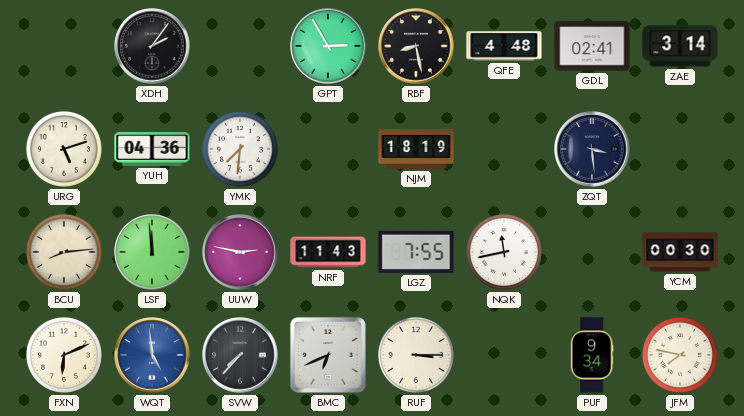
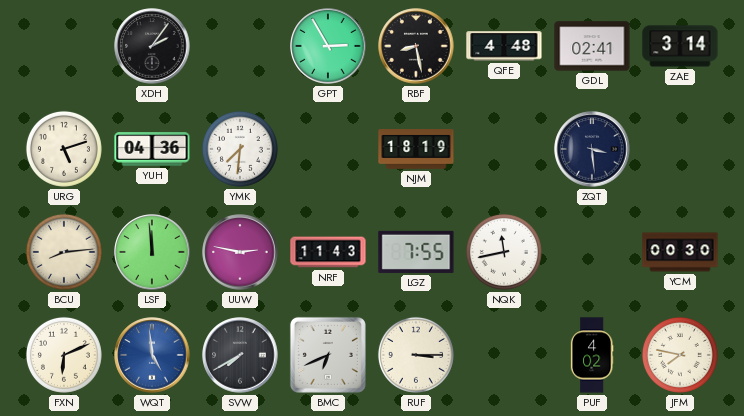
SVW: 7:37 -> 7:40 (240, 355)
PUF: 9:34 -> 4:02 (592, 355)
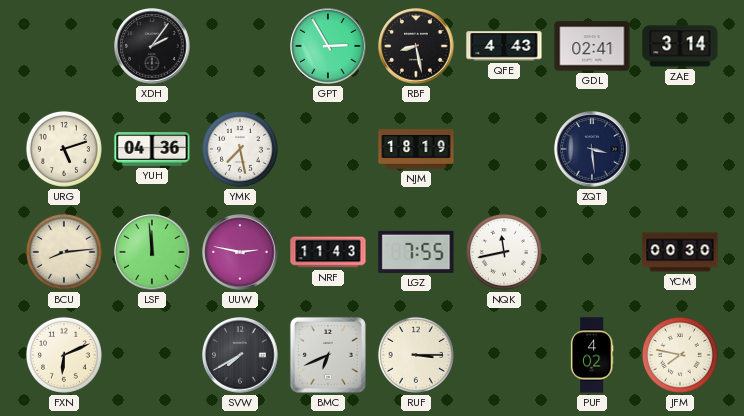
QFE: 4:48 -> 4:43 (504, 46)
YMK: 7:31 -> 7:28 (240, 149)
WQT: 4:59 -> none (152, 355)
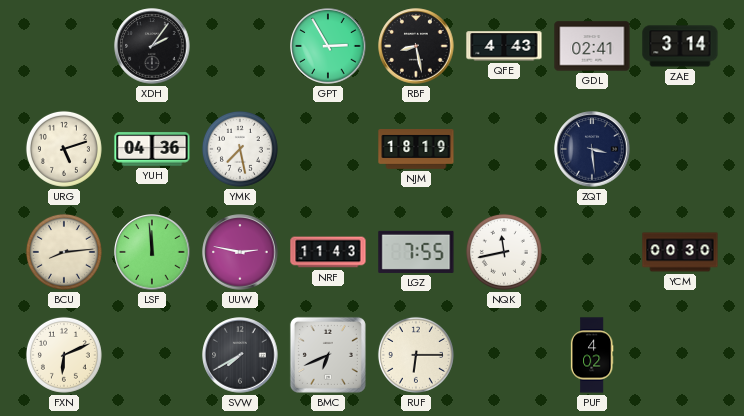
RUF: 3:15 -> 6:15 (416, 355)
JFM: 7:47 -> none (680, 355)
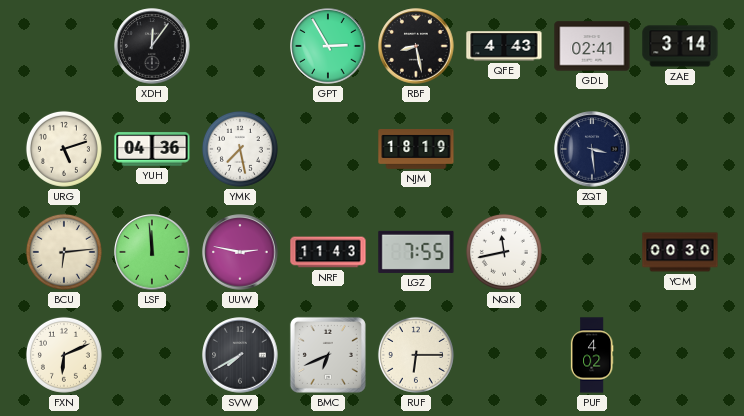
XDH: 2:06 -> 12:06 (152, 46)
BCU: 8:14 -> 6:14 (64, 252)
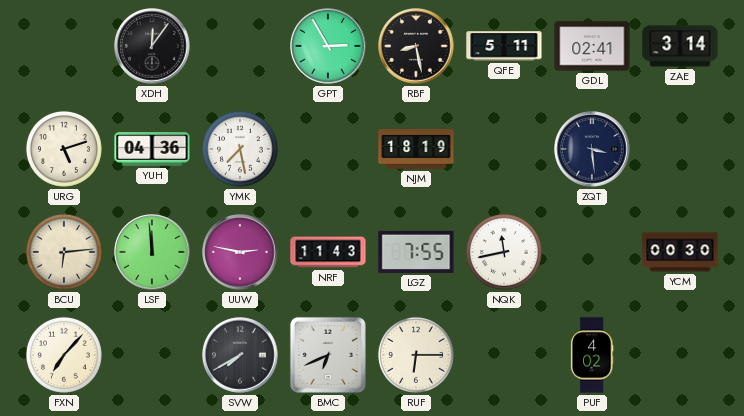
QFE: 4:43 -> 5:11 (504, 46)
FXN: 6:11 -> 7:07 (64, 355)
